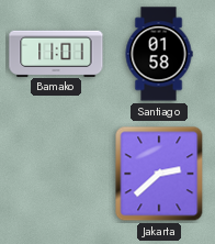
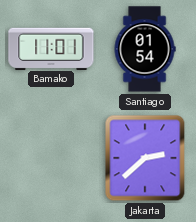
Santiago: 01:58 -> 01:54 (145, 49)
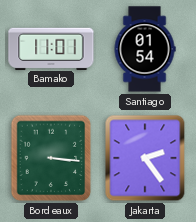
Bordeaux: none -> 3:16 (51, 158)
Jakarta: 2:38 -> 2:24 (145, 158)
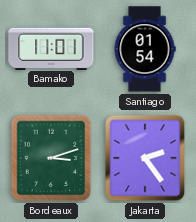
Bordeaux: 3:16 -> 3:12 (51, 158)
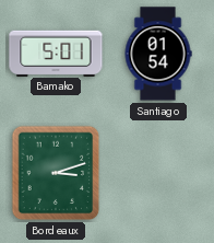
Bamako: 11:01 -> 5:01 (56, 53)
Jakarta: 2:24 -> none (145, 158)
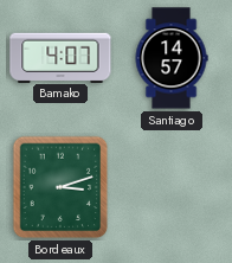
Bamako: 5:01 -> 4:07 (60, 57)
Santiago: 01:54 -> 14:57 (172, 58)
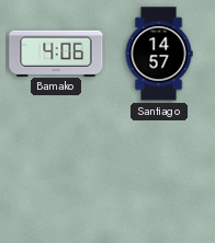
Bamako: 4:07 -> 4:06 (56, 53)
Bordeaux: 3:12 -> none (60, 187)
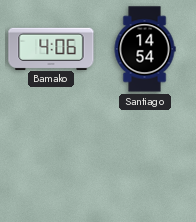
Santiago: 14:57 -> 14:54 (145, 49)
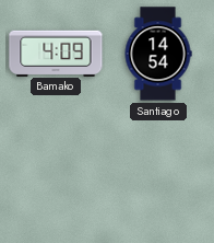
Bamako: 4:06 -> 4:09 (56, 53)
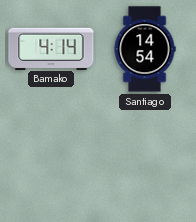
Bamako: 4:09 -> 4:14 (51, 48)
